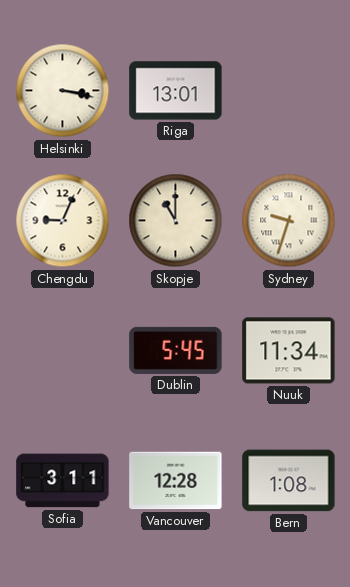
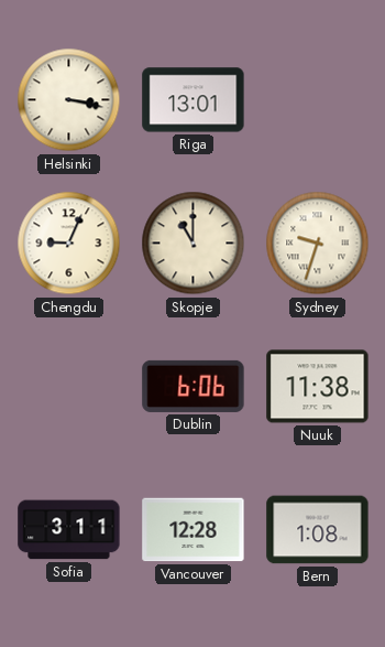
Dublin: 5:45 -> 6:06 (194, 386)
Nuuk: 11:34 -> 11:38 (318, 387)
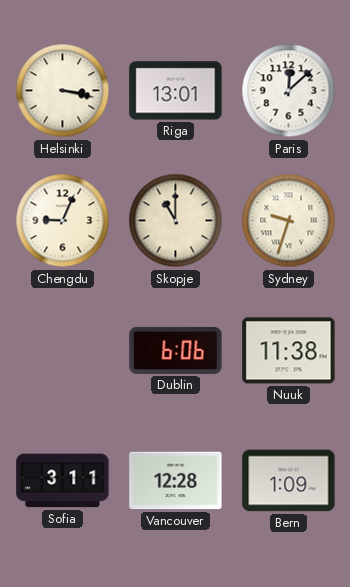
Paris: none -> 12:08 (289, 91)
Bern: 1:08 -> 1:09 (289, 481)
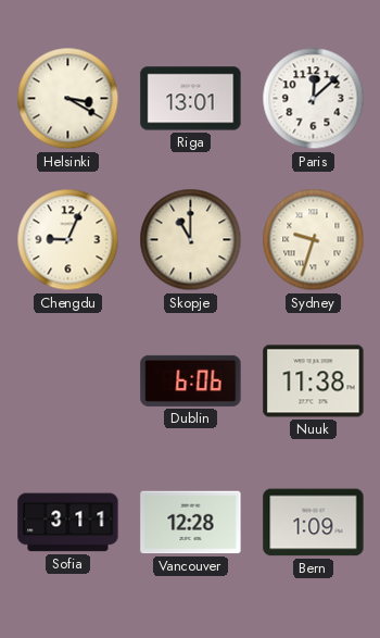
Helsinki: 3:17 -> 3:20 (68, 99)
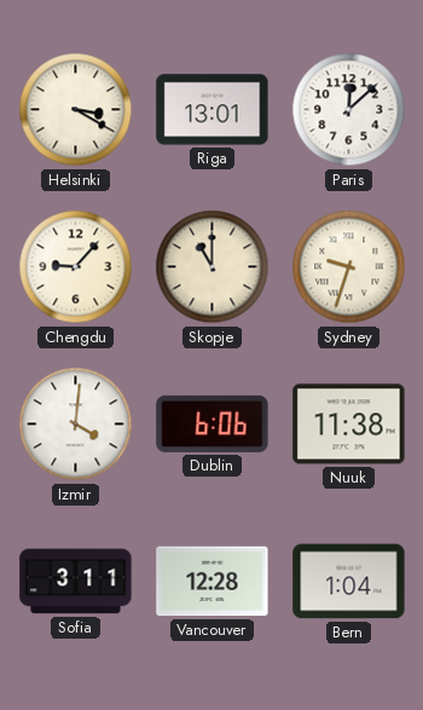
Chengdu: 9:04 -> 9:07 (76, 267)
Izmir: none -> 4:01 (76, 425)
Bern: 1:09 -> 1:04 (349, 582)
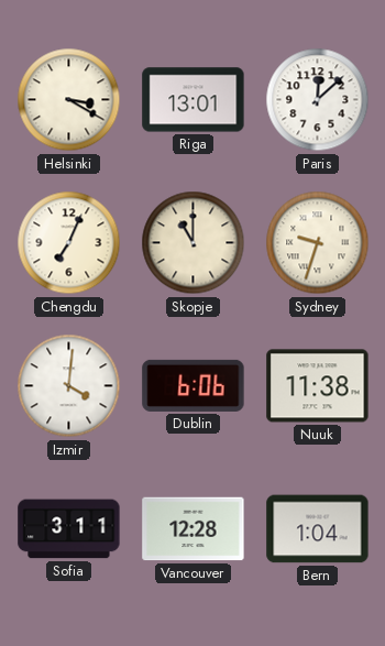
Chengdu: 9:07 -> 7:04 (69, 243)
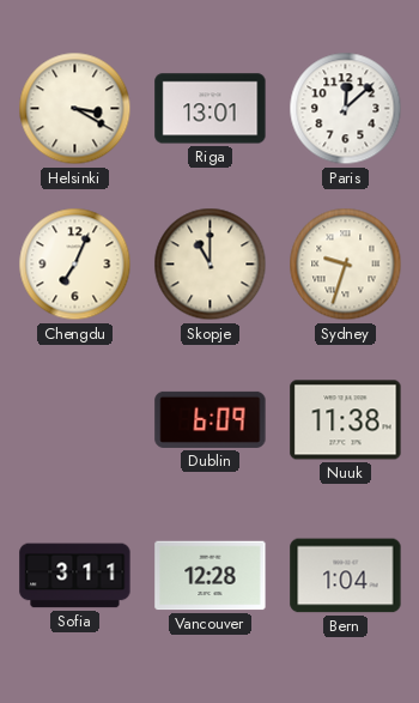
Izmir: 4:01 -> none (69, 386)
Dublin: 6:06 -> 6:09 (211, 419)
